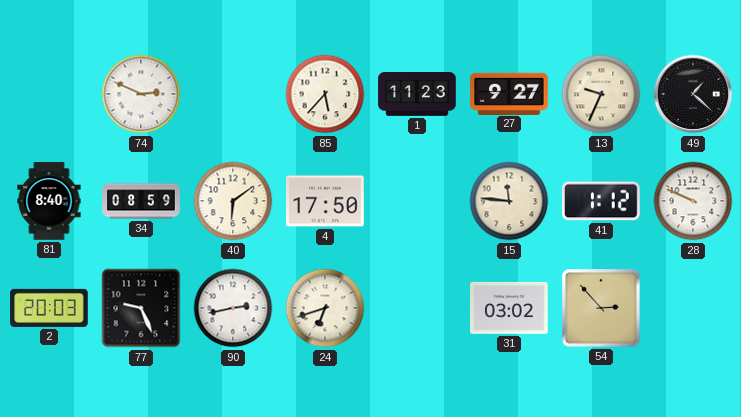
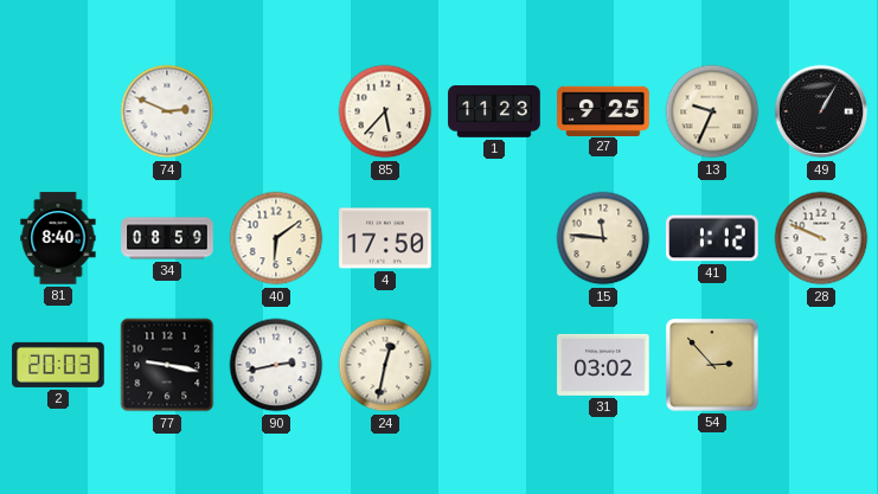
27: 9:27 -> 9:25 (603, 110)
49: 1:22 -> 1:05 (821, 111)
77: 9:26 -> 9:17 (167, 365)
24: 6:42 -> 12:32 (385, 365)
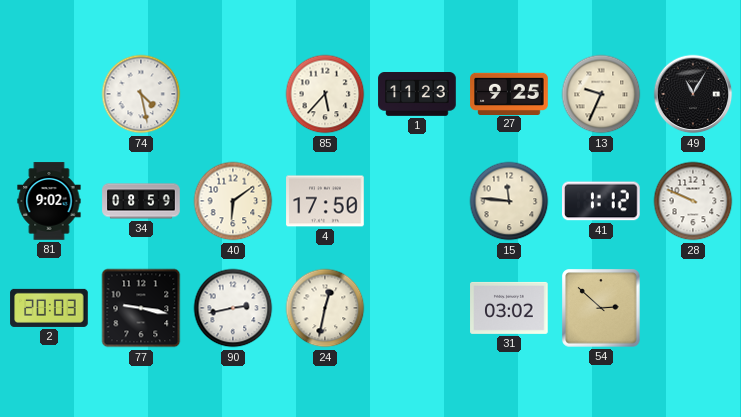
74: 2:49 -> 4:28 (141, 94)
49: 1:05 -> 11:05 (693, 94)
81: 8:40 -> 9:02 (49, 201)
54: 2:53 -> 2:52 (601, 308)
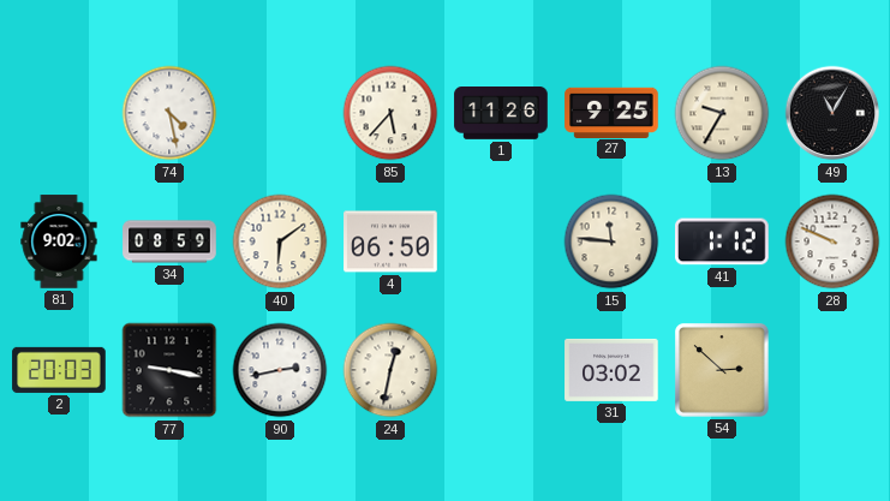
1: 11:23 -> 11:26 (501, 114)
13: 9:34 -> 9:35 (722, 113)
4: 17:50 -> 06:50 (390, 241)
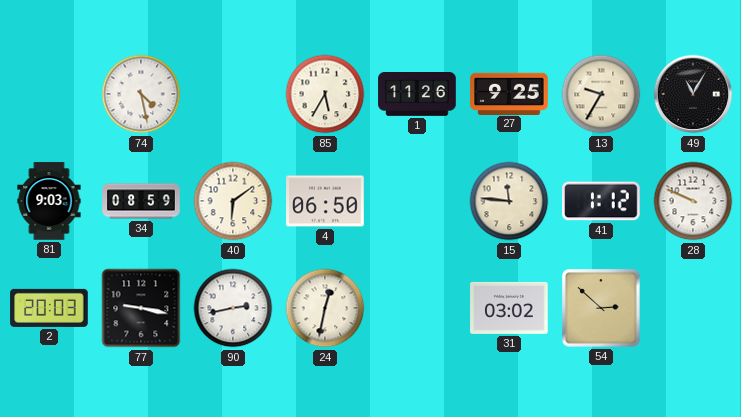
85: 5:37 -> 5:35 (325, 94)
81: 9:02 -> 9:03 (49, 201)
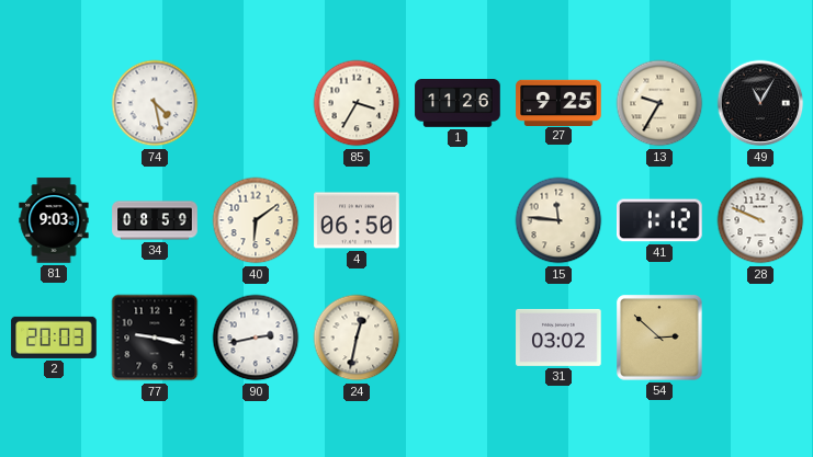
85: 5:35 -> 3:35 (357, 103)
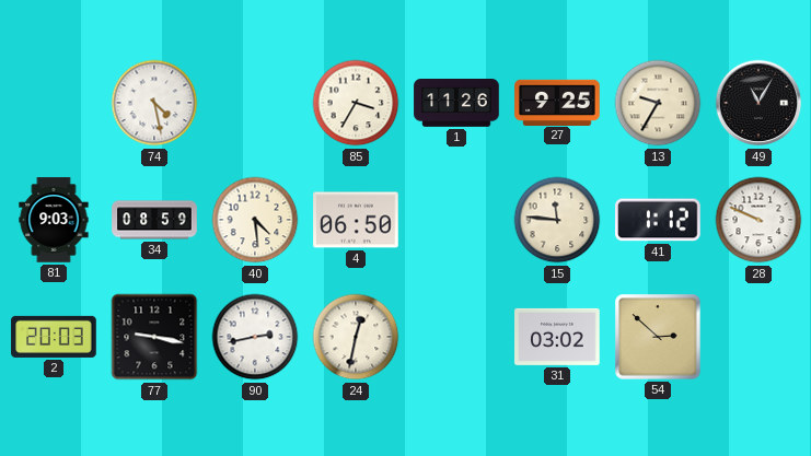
40: 6:09 -> 4:29 (255, 220)
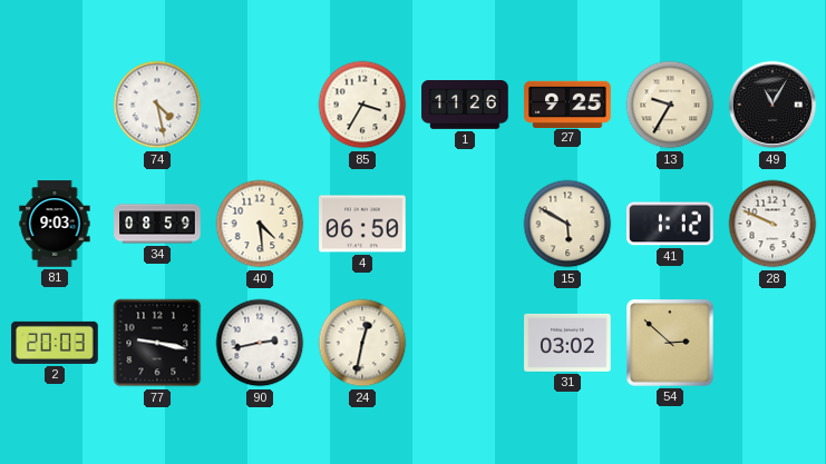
15: 11:46 -> 5:50 (567, 224)
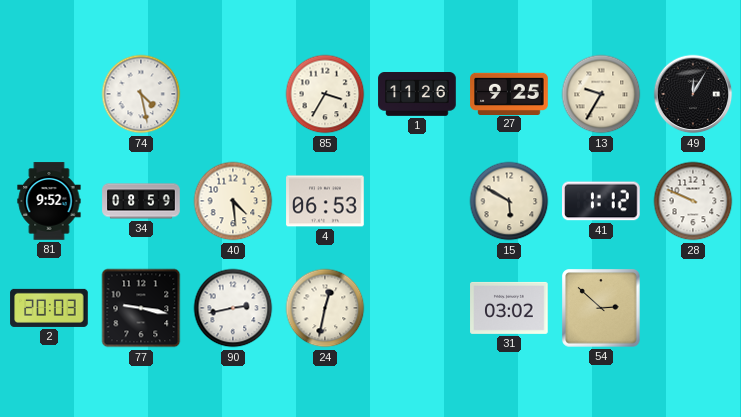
49: 11:05 -> 12:05 (693, 94)
81: 9:03 -> 9:52 (49, 201)
4: 06:50 -> 06:53 (325, 201)
